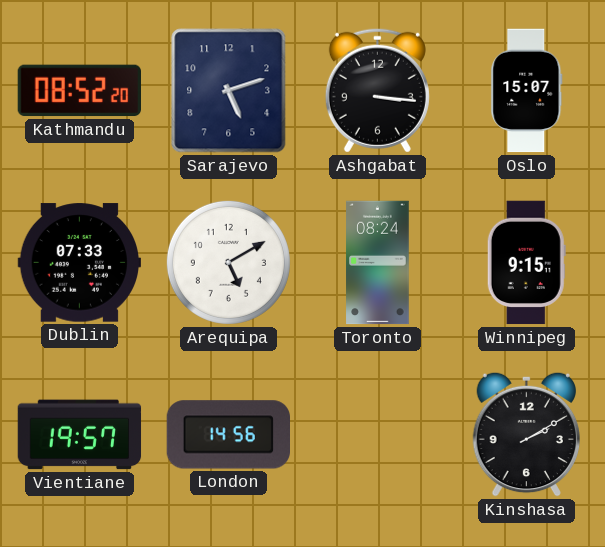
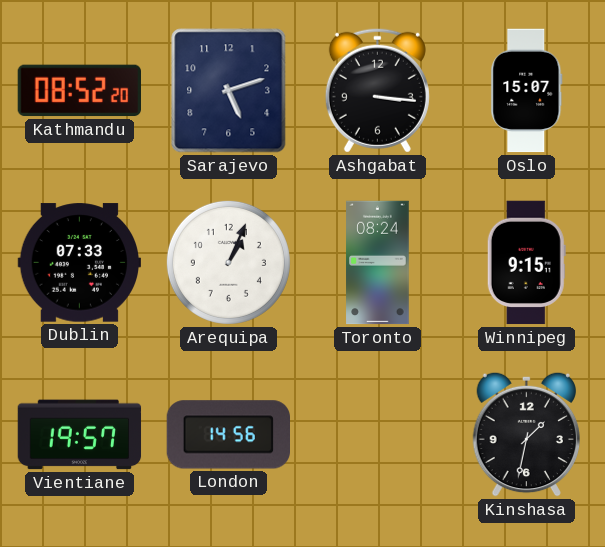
Arequipa: 5:10 -> 1:04 (228, 262)
Kinshasa: 2:10 -> 1:32 (526, 434)
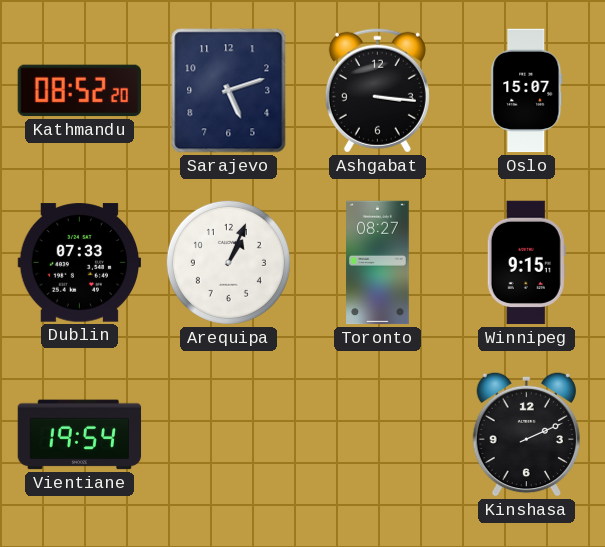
Toronto: 08:24 -> 08:27 (378, 263)
Vientiane: 19:57 -> 19:54 (80, 435)
London: 14:56 -> none (228, 435)
Kinshasa: 1:32 -> 2:11 (526, 434)
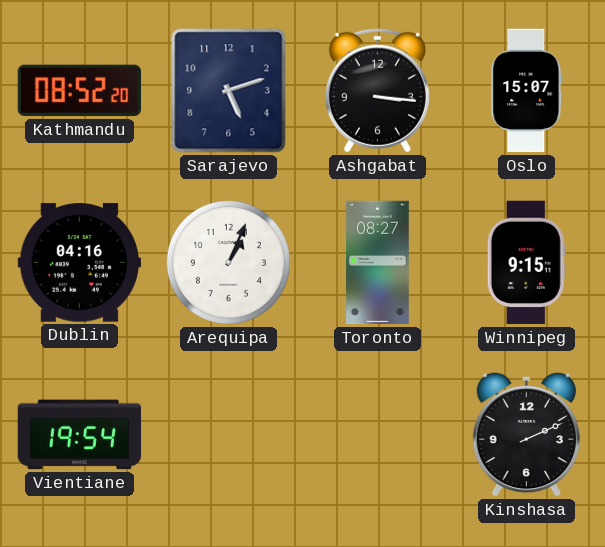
Dublin: 07:33 -> 04:16 (79, 263)
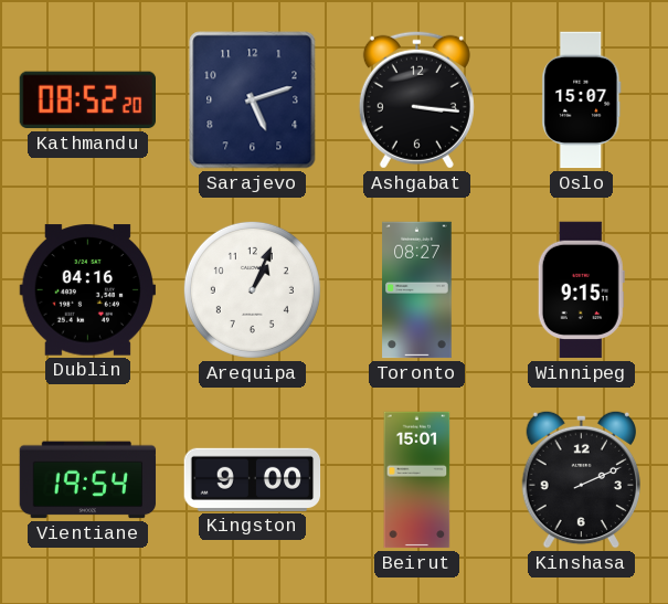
Kingston: none -> 9:00 (253, 479)
Beirut: none -> 15:01 (417, 480)
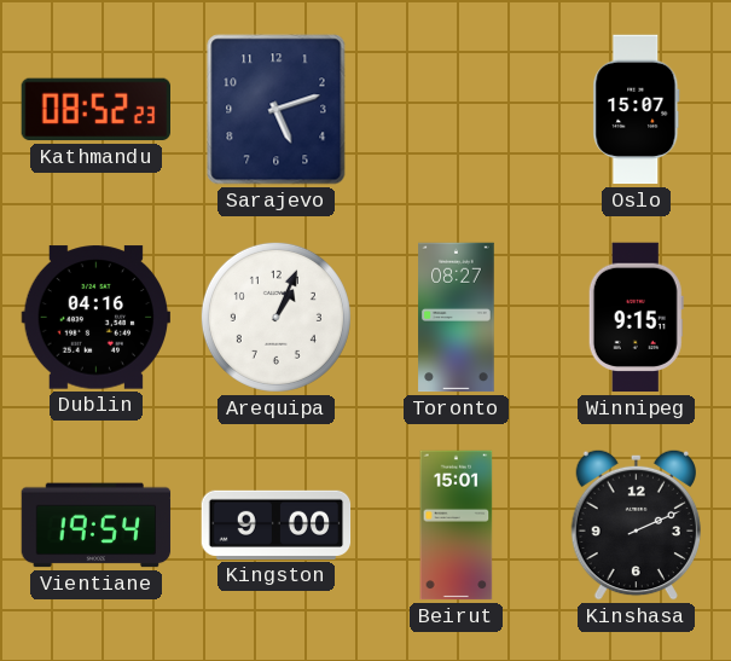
Kathmandu: 08:52:20 -> 08:52:23 (95, 110)
Ashgabat: 3:16 -> none (416, 99)
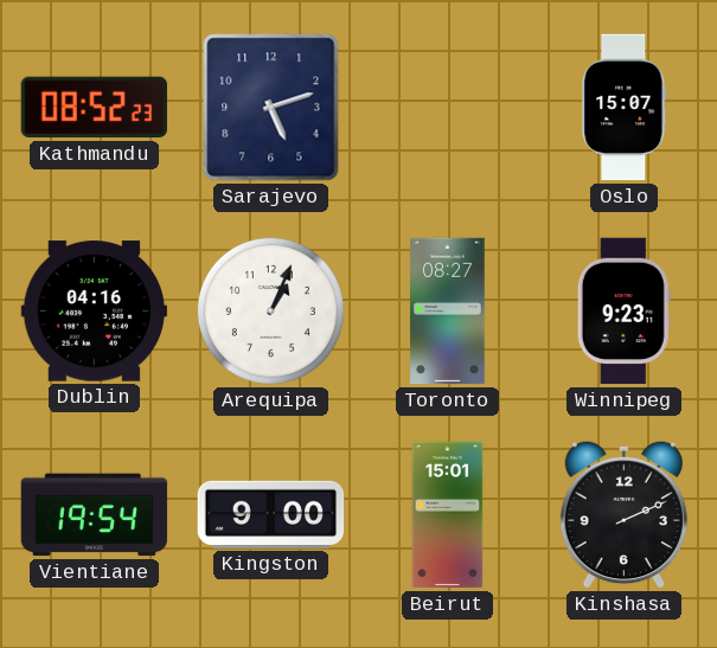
Winnipeg: 9:15 -> 9:23 (623, 312)
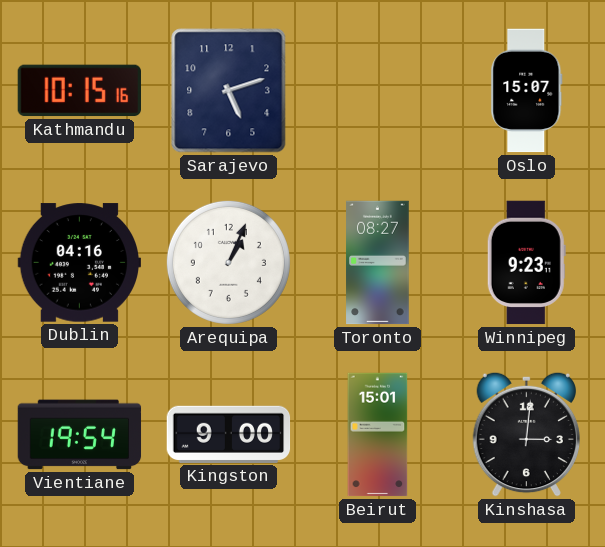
Kathmandu: 08:52 -> 10:15 (79, 91)
Kinshasa: 2:11 -> 3:01 (526, 434)
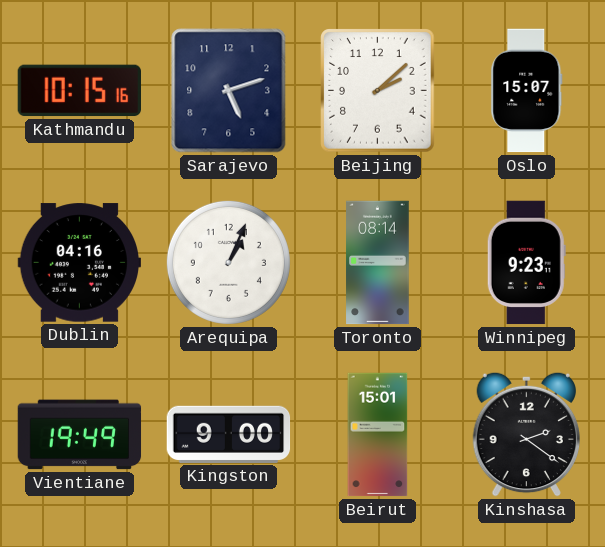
Beijing: none -> 2:08 (378, 91)
Toronto: 08:27 -> 08:14 (378, 263)
Vientiane: 19:54 -> 19:49 (80, 435)
Kinshasa: 3:01 -> 2:21 (526, 434)
